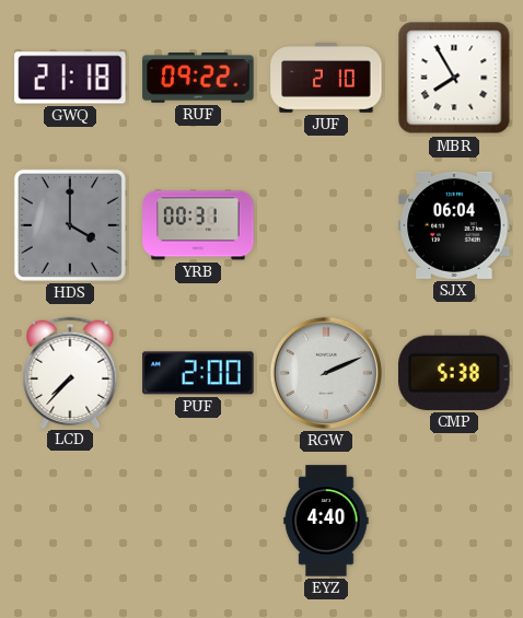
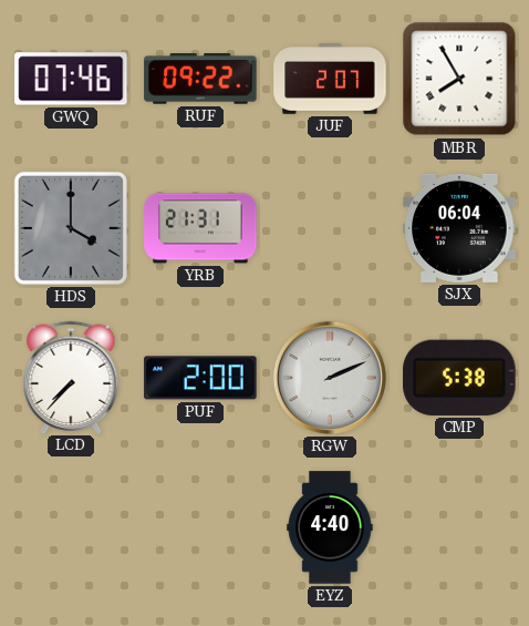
GWQ: 21:18 -> 07:46 (71, 79)
JUF: 2:10 -> 2:07 (330, 79)
YRB: 00:31 -> 21:31 (200, 228)
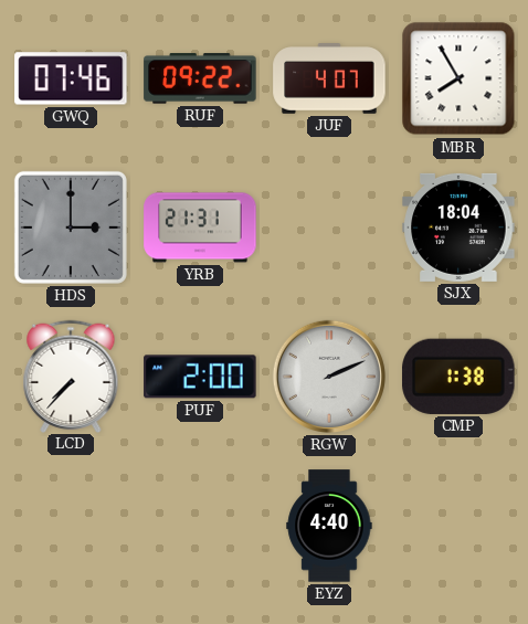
JUF: 2:07 -> 4:07 (329, 78)
HDS: 4:00 -> 3:00 (71, 228)
SJX: 06:04 -> 18:04 (458, 228)
CMP: 5:38 -> 1:38 (458, 377)
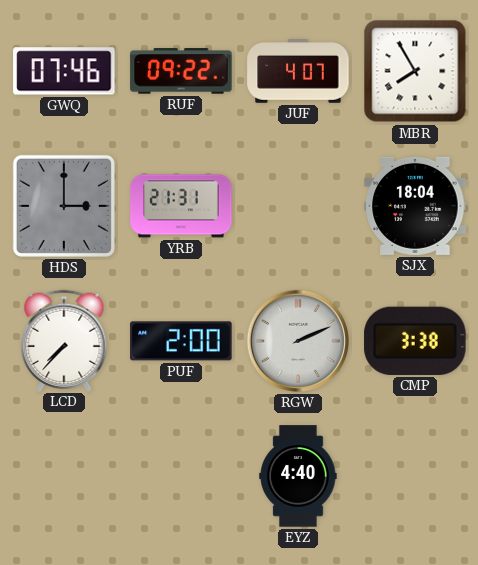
CMP: 1:38 -> 3:38 (415, 341)
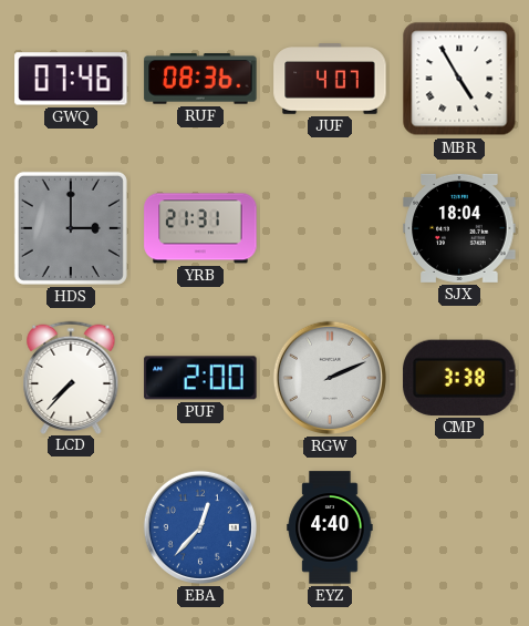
RUF: 09:22 -> 08:36 (200, 79)
MBR: 7:55 -> 4:55 (459, 79)
EBA: none -> 12:37 (200, 527)
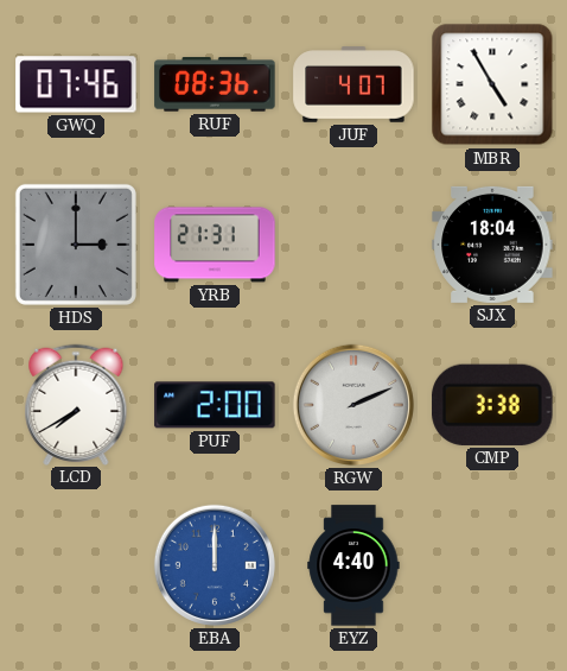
LCD: 7:37 -> 7:40 (76, 404)
EBA: 12:37 -> 12:00 (215, 565)
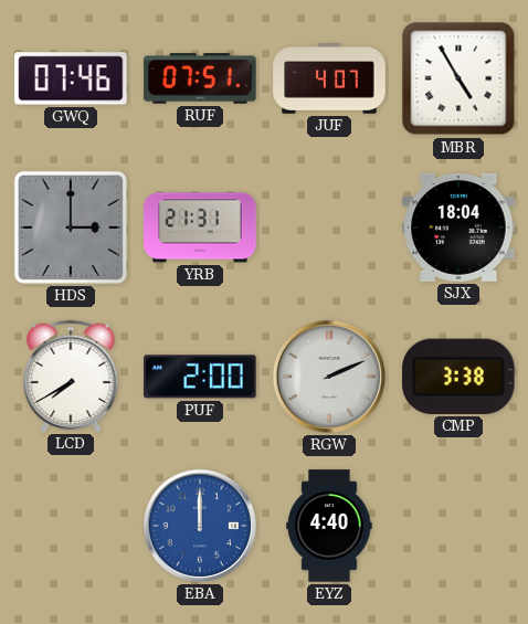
RUF: 08:36 -> 07:51 (200, 78)
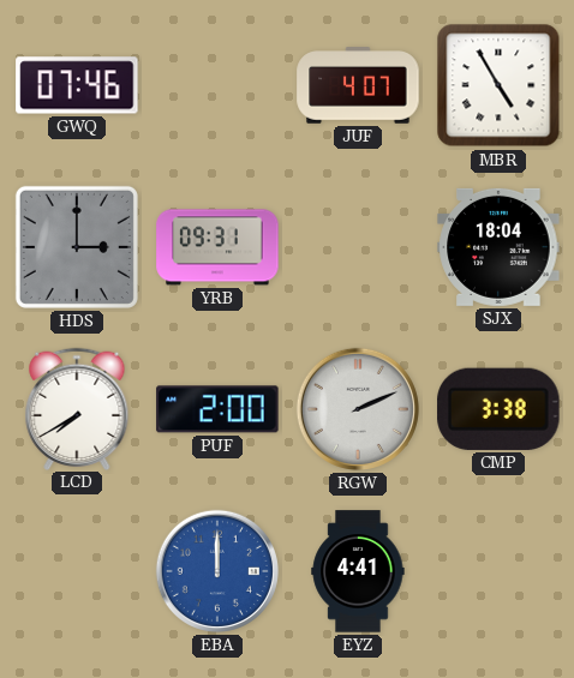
RUF: 07:51 -> none (200, 78)
YRB: 21:31 -> 09:31 (217, 247)
EYZ: 4:40 -> 4:41 (358, 571)
